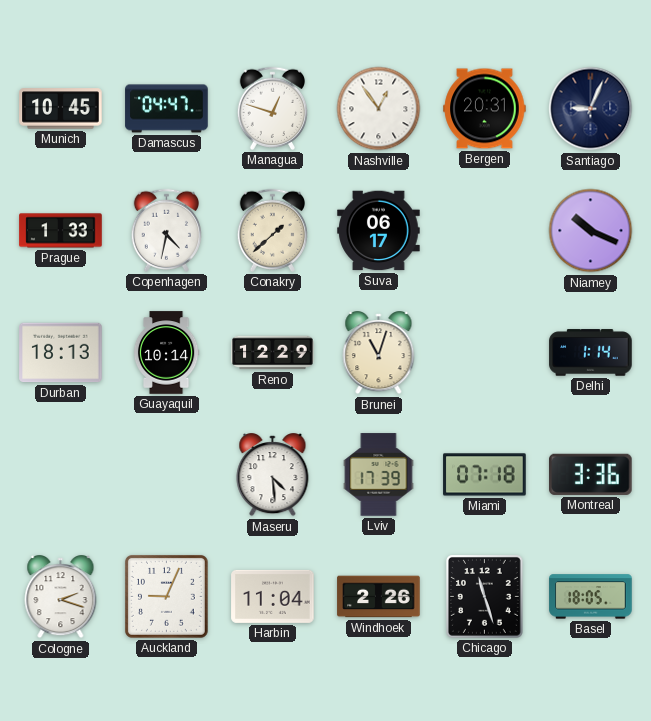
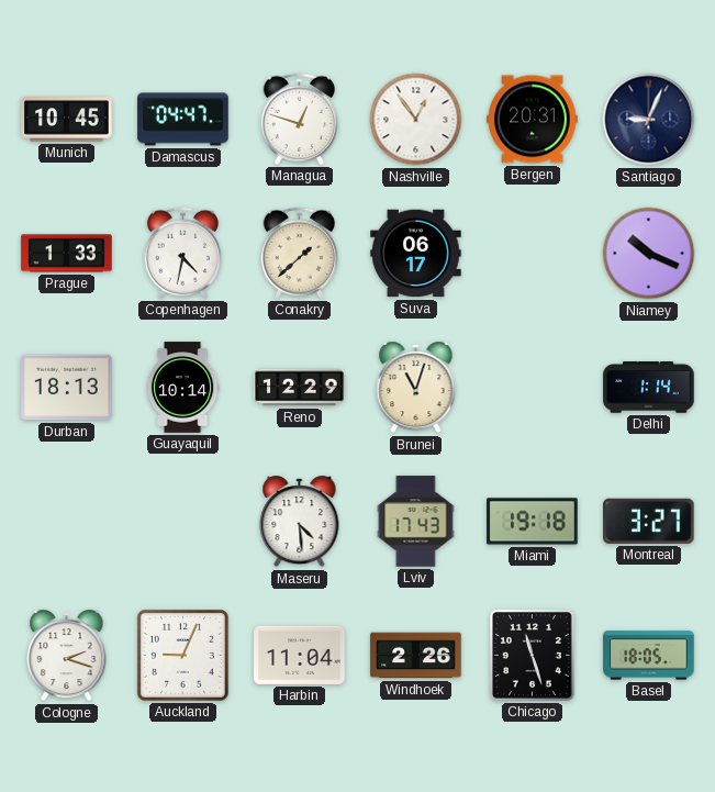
Lviv: 17:39 -> 17:43 (416, 522)
Miami: 07:18 -> 19:18 (533, 522)
Montreal: 3:36 -> 3:27 (649, 521)
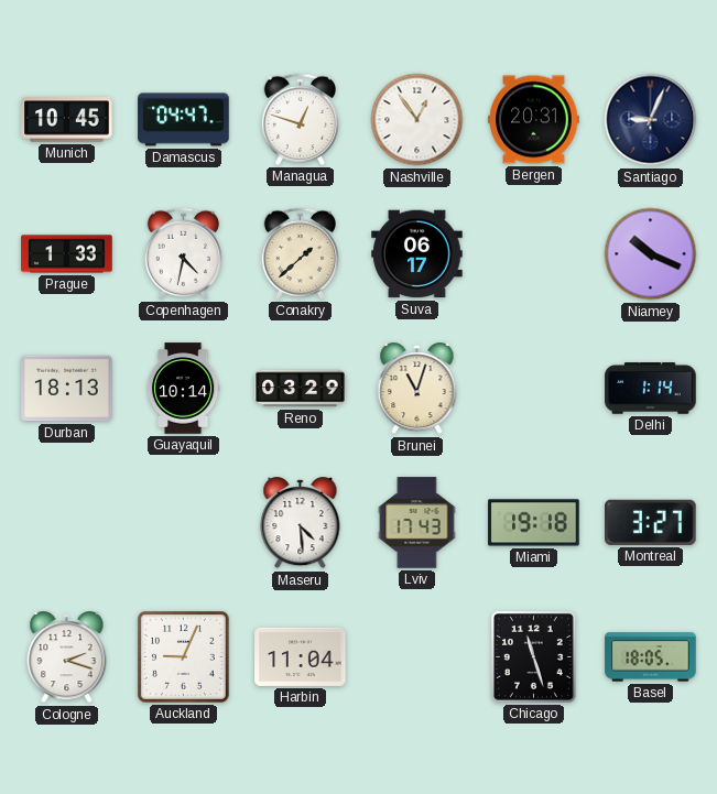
Reno: 12:29 -> 03:29 (301, 389)
Windhoek: 2:26 -> none (416, 656)
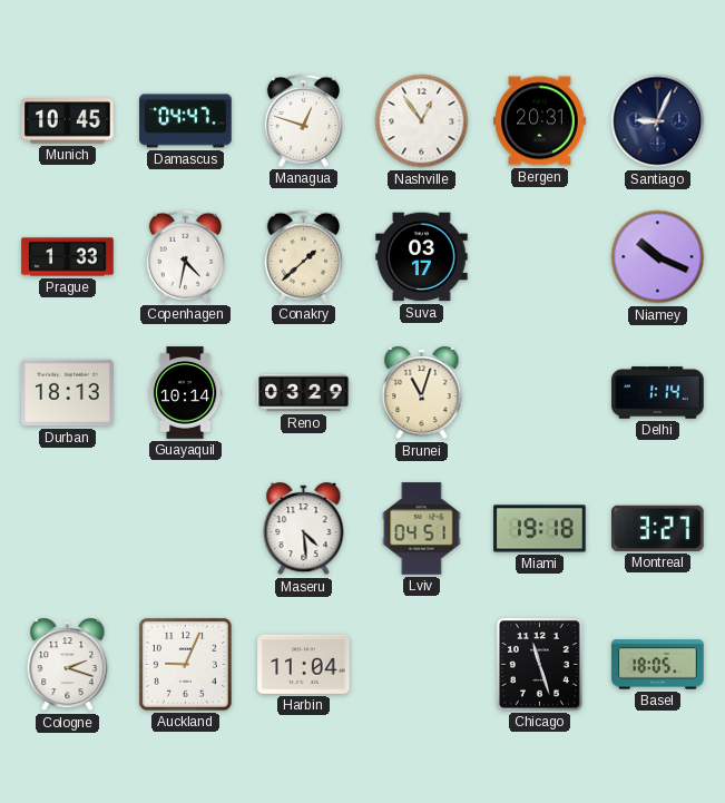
Suva: 06:17 -> 03:17 (422, 257)
Lviv: 17:43 -> 04:51 (422, 529)
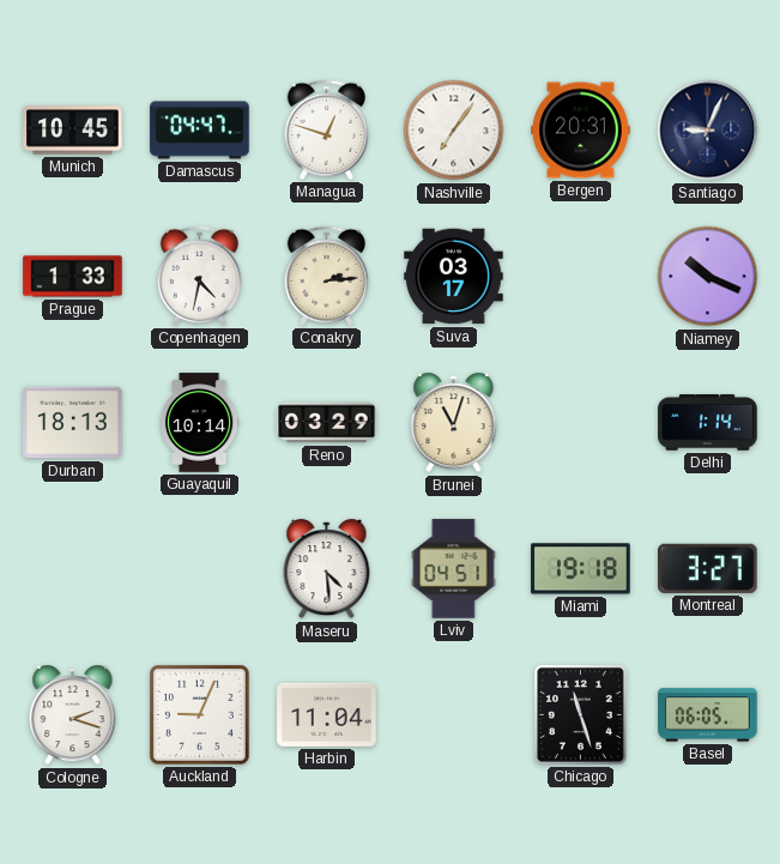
Nashville: 12:54 -> 7:06 (454, 131)
Conakry: 1:38 -> 2:14 (326, 276)
Basel: 18:05 -> 06:05 (708, 715)
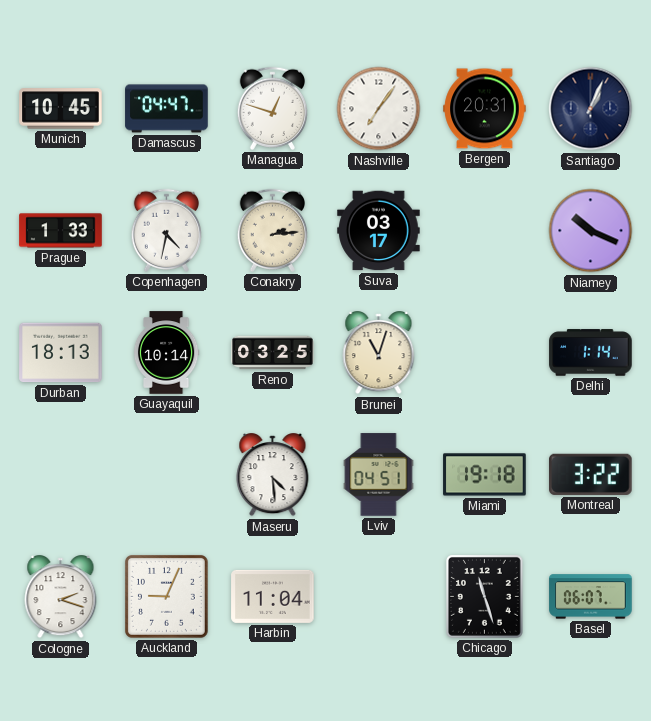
Santiago: 9:04 -> 1:04 (591, 109)
Reno: 03:29 -> 03:25 (273, 353)
Montreal: 3:27 -> 3:22 (591, 474)
Basel: 06:05 -> 06:07 (591, 597)
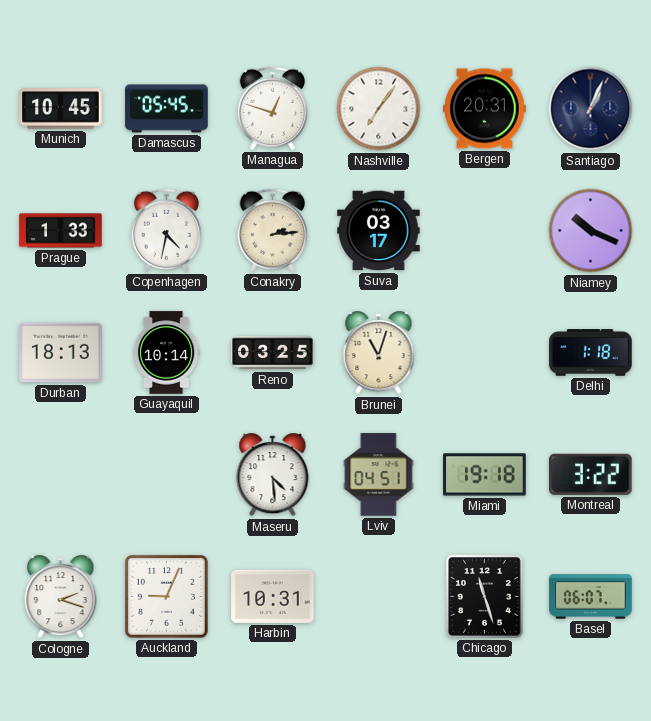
Damascus: 04:47 -> 05:45 (167, 109)
Delhi: 1:14 -> 1:18 (591, 353)
Harbin: 11:04 -> 10:31 (273, 596)
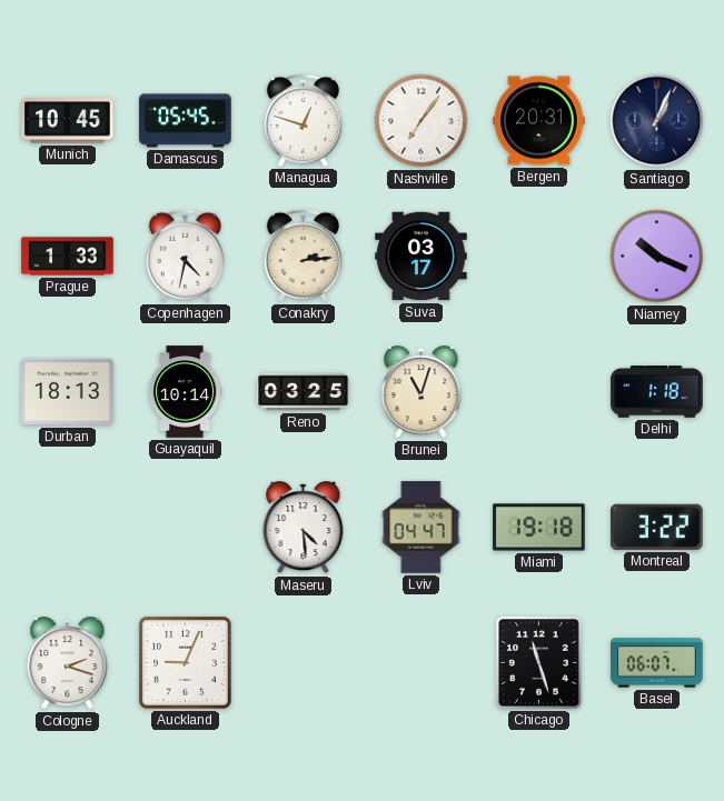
Lviv: 04:51 -> 04:47 (421, 528)
Harbin: 10:31 -> none (273, 596)
